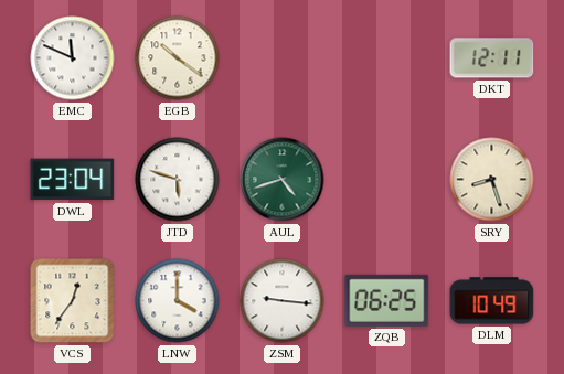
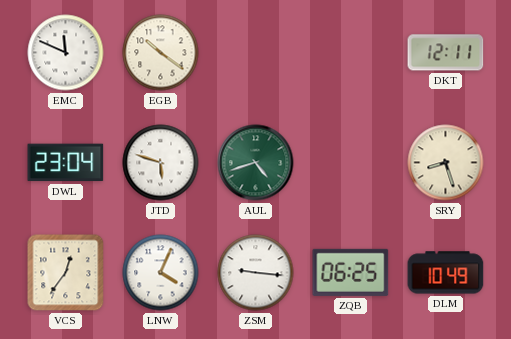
LNW: 4:00 -> 4:04 (161, 273)
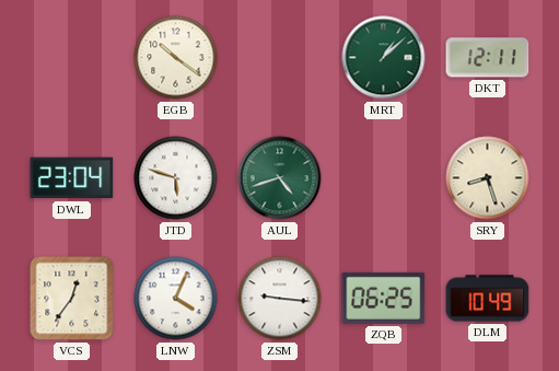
EMC: 11:49 -> none (66, 53)
MRT: none -> 1:08 (384, 58)
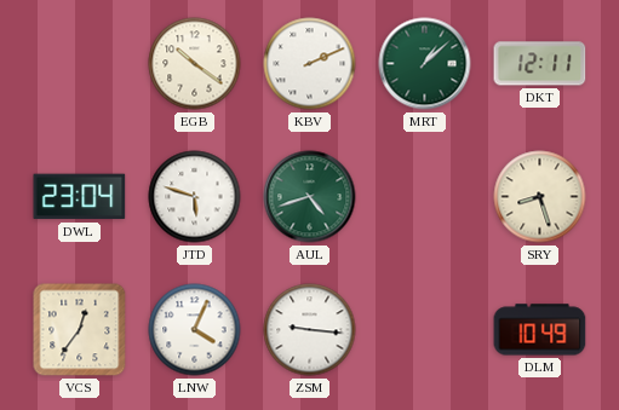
KBV: none -> 2:11 (310, 64)
ZQB: 06:25 -> none (384, 298)
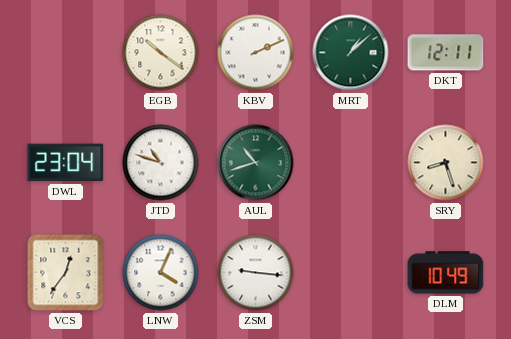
JTD: 5:48 -> 10:48 (161, 163)
AUL: 4:42 -> 10:42 (256, 163)
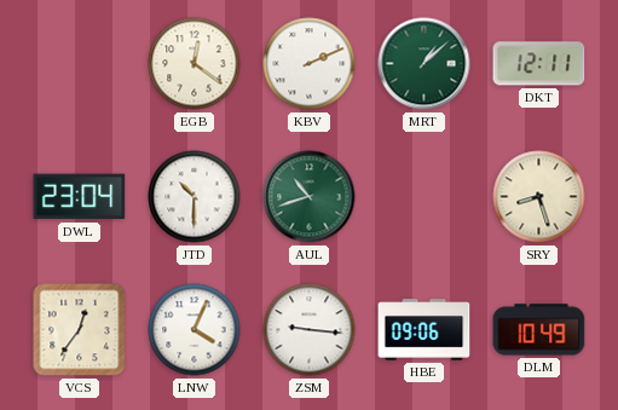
EGB: 10:21 -> 12:21 (195, 64)
JTD: 10:48 -> 10:30 (195, 197)
HBE: none -> 09:06 (424, 330)
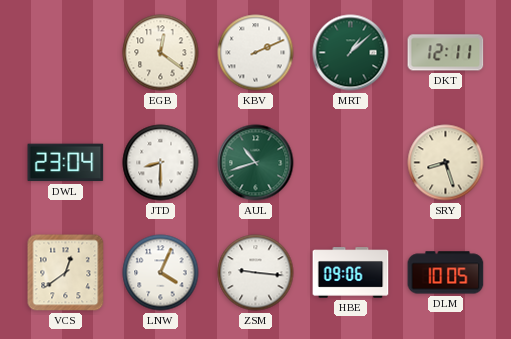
JTD: 10:30 -> 8:30 (161, 163)
VCS: 12:36 -> 12:39 (66, 273)
DLM: 10:49 -> 10:05 (446, 273)
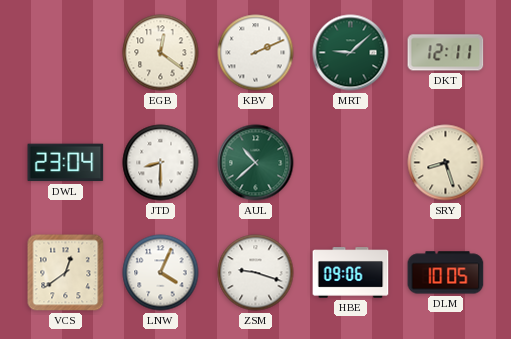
MRT: 1:08 -> 9:08 (351, 53)
AUL: 10:42 -> 10:38 (256, 163)
ZSM: 9:16 -> 9:18 (256, 273)
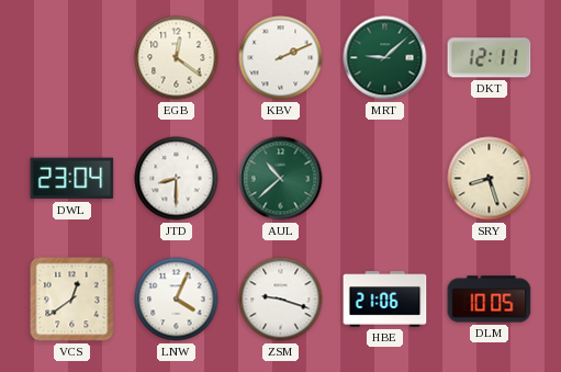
HBE: 09:06 -> 21:06 (385, 300)
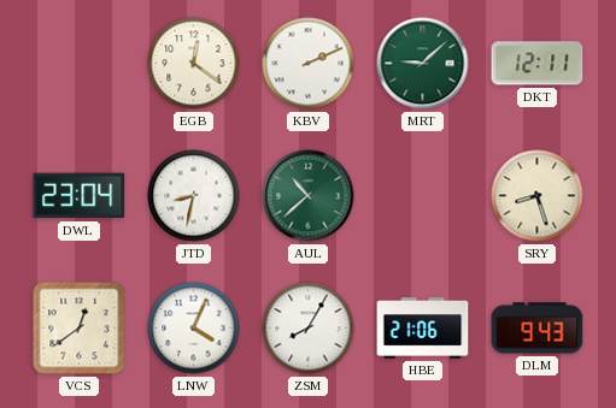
JTD: 8:30 -> 8:32 (194, 196)
ZSM: 9:18 -> 8:05 (309, 329)
DLM: 10:05 -> 9:43 (538, 329)
